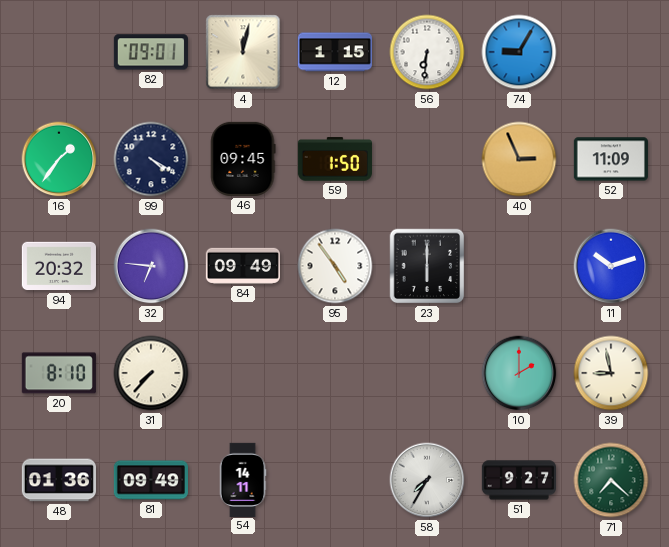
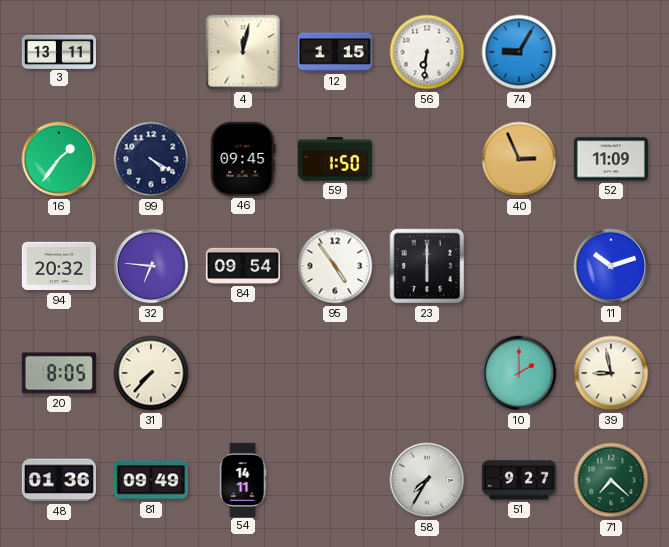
3: none -> 13:11 (58, 51)
82: 09:01 -> none (151, 52)
84: 09:49 -> 09:54 (243, 266)
20: 8:10 -> 8:05 (59, 373)
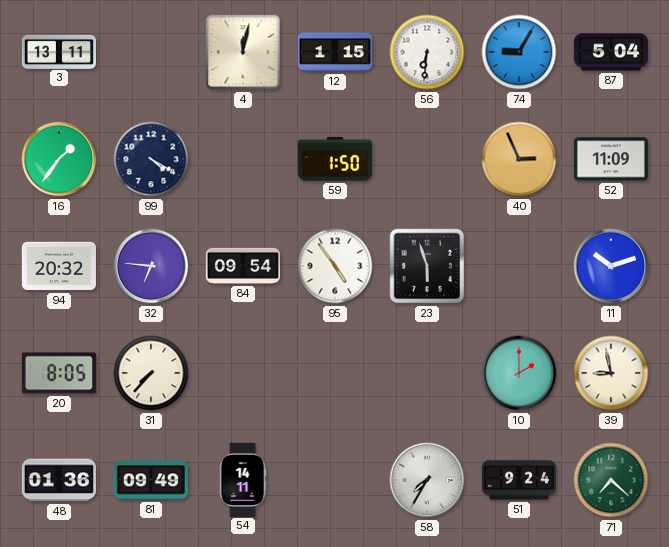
87: none -> 5:04 (610, 52)
46: 09:45 -> none (243, 159)
23: 6:00 -> 5:57 (427, 266)
51: 9:27 -> 9:24 (518, 480)
